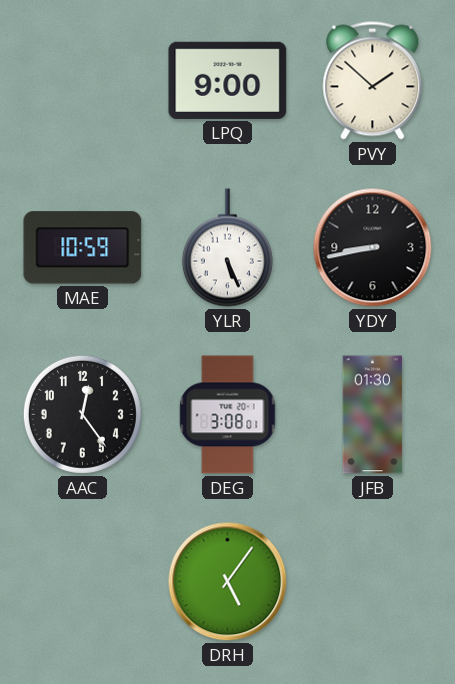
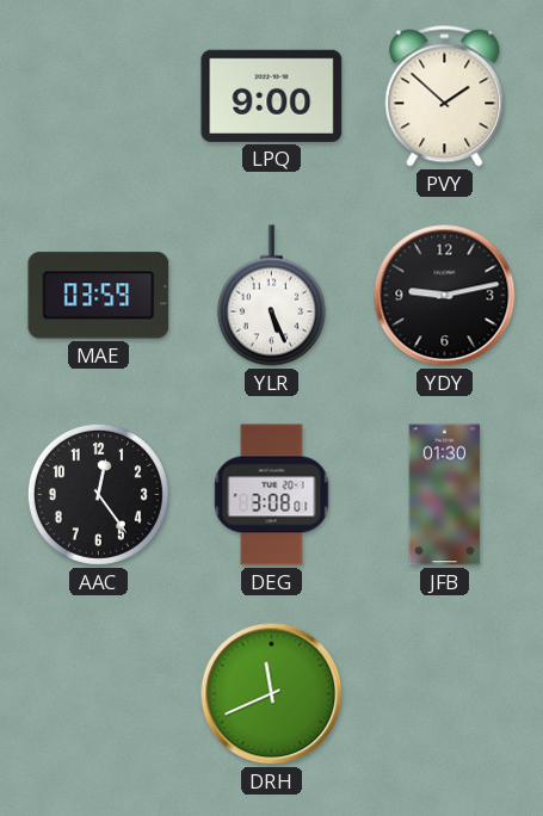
MAE: 10:59 -> 03:59 (99, 296)
YDY: 8:43 -> 9:13 (445, 296)
DRH: 5:06 -> 11:41 (272, 694)
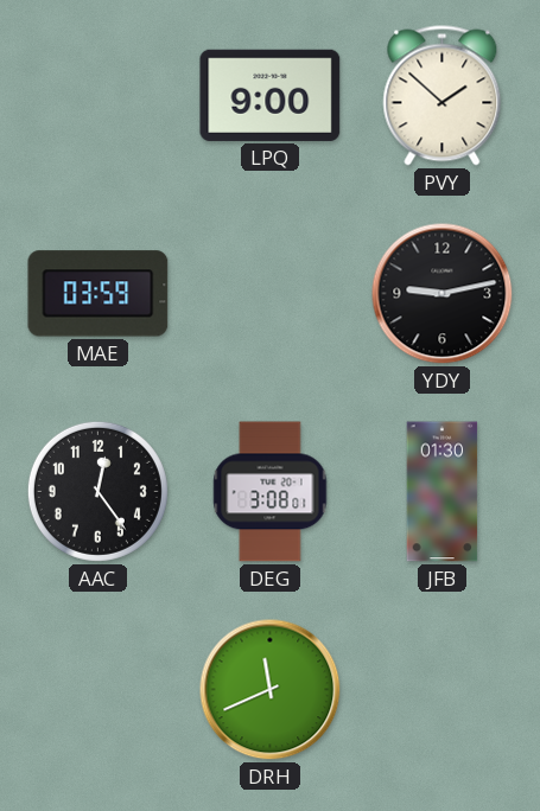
YLR: 5:26 -> none (271, 296)
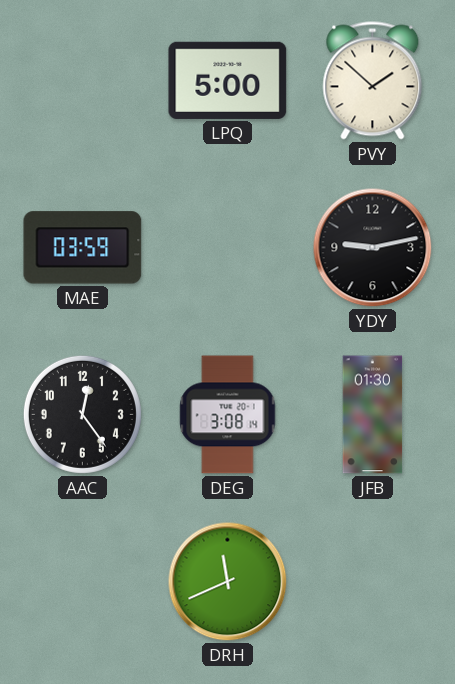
LPQ: 9:00 -> 5:00 (228, 80)
DEG: 3:08:01 -> 3:08:14 (228, 415)
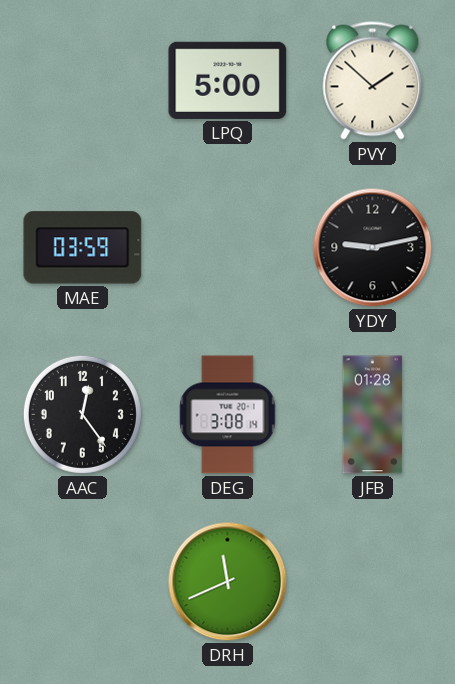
JFB: 01:30 -> 01:28 (373, 415)
